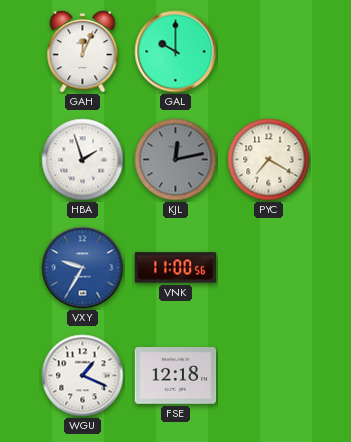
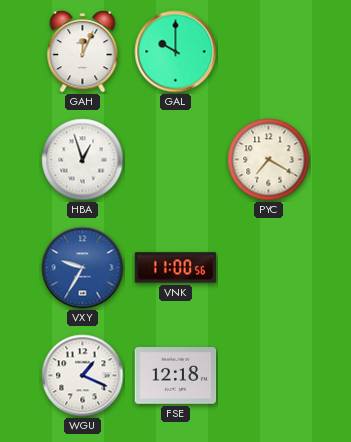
HBA: 1:57 -> 12:57 (83, 160)
KJL: 12:13 -> none (176, 160)
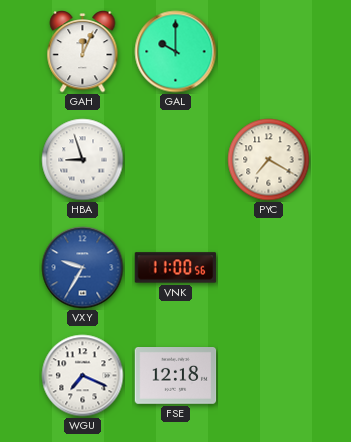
HBA: 12:57 -> 8:57 (83, 160)
WGU: 1:19 -> 7:19 (83, 376)
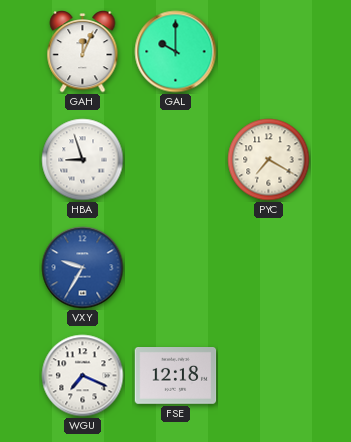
VNK: 11:00 -> none (176, 268)
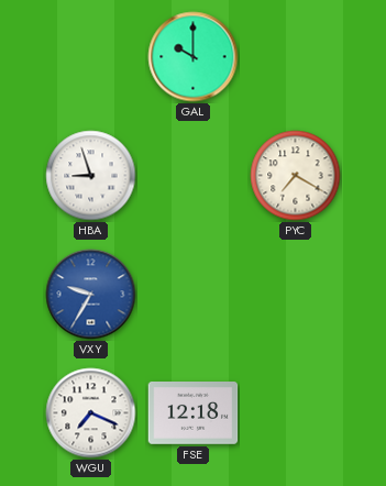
GAH: 12:04 -> none (83, 52)
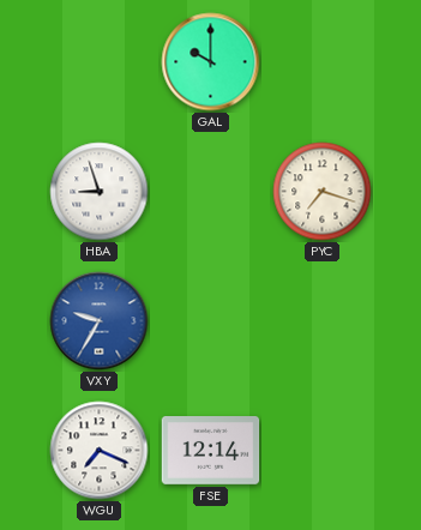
PYC: 7:20 -> 7:18 (323, 192)
FSE: 12:18 -> 12:14 (211, 451)
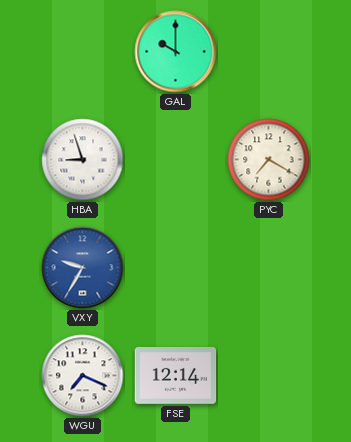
PYC: 7:18 -> 7:20 (269, 160)
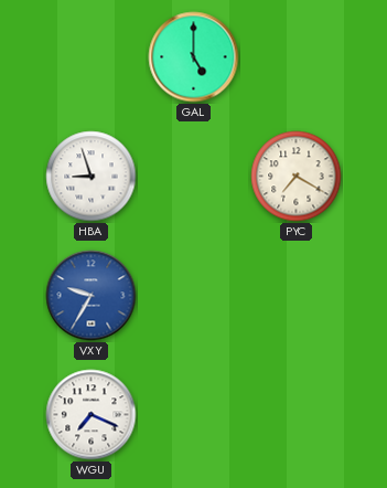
GAL: 10:00 -> 5:00 (194, 57)
FSE: 12:14 -> none (176, 376)
